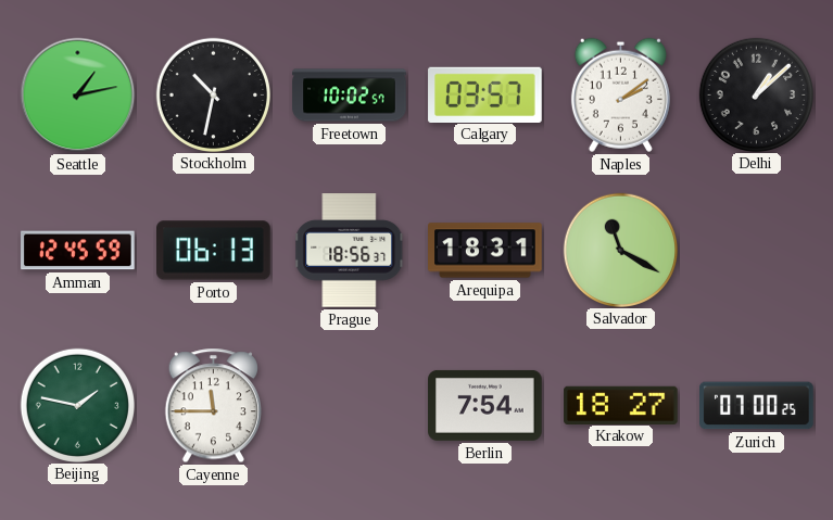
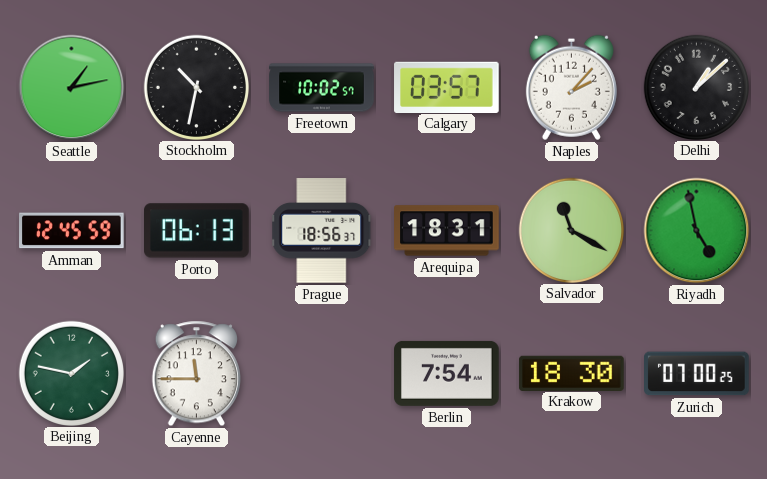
Naples: 2:09 -> 2:07 (571, 87)
Riyadh: none -> 4:58 (697, 231)
Krakow: 18:27 -> 18:30 (572, 373)
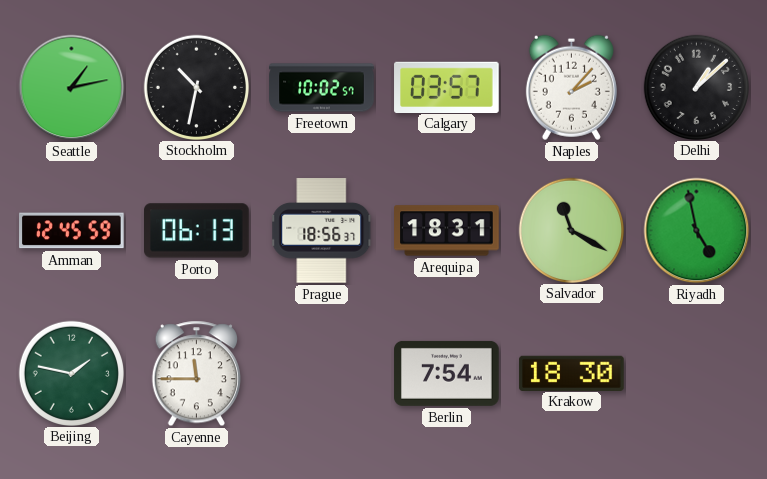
Zurich: 07:00 -> none (697, 374)
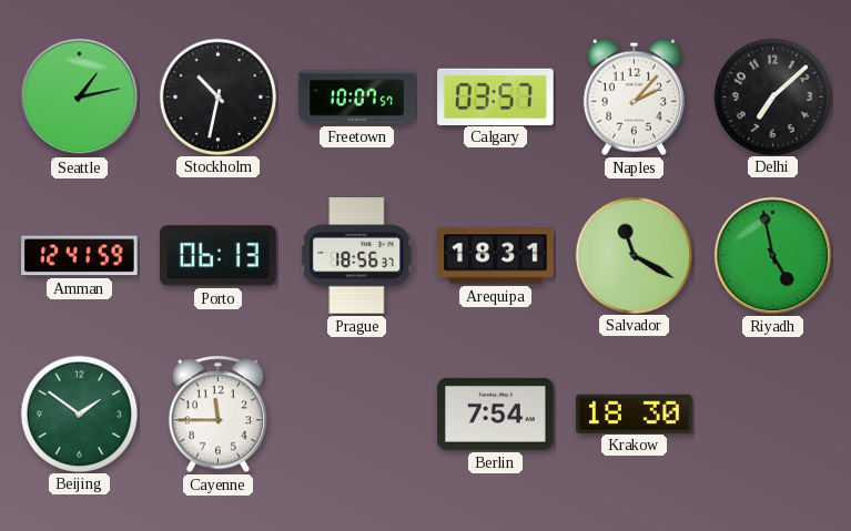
Freetown: 10:02 -> 10:07 (357, 98)
Delhi: 1:08 -> 7:08 (772, 96)
Amman: 12:45 -> 12:41 (80, 256)
Beijing: 1:47 -> 1:51 (79, 413)
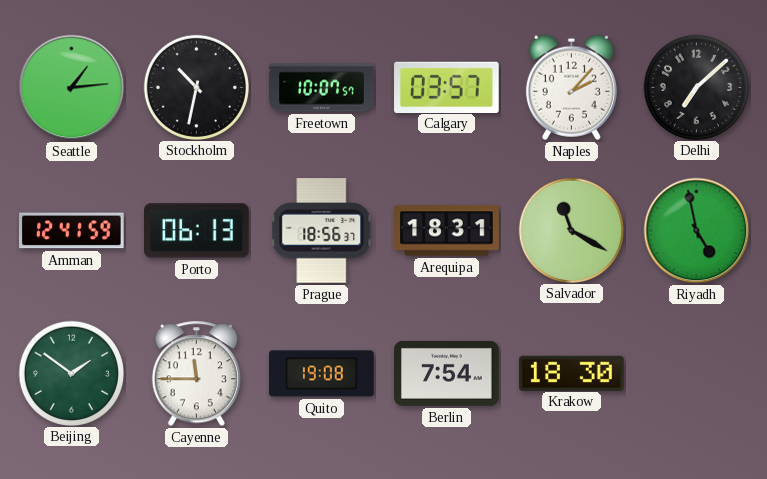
Seattle: 1:13 -> 1:14 (72, 88)
Quito: none -> 19:08 (322, 374)
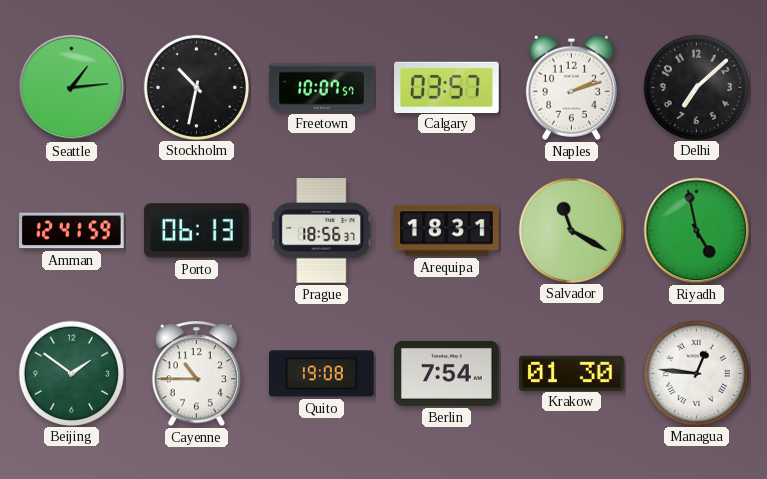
Naples: 2:07 -> 2:12 (571, 87)
Cayenne: 11:45 -> 10:45 (196, 374)
Krakow: 18:30 -> 01:30 (572, 373)
Managua: none -> 12:46 (696, 373)
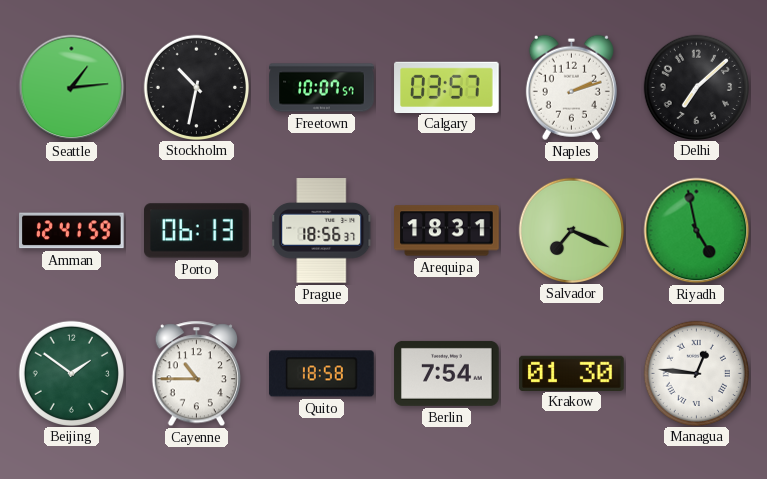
Salvador: 11:20 -> 7:19 (571, 230)
Quito: 19:08 -> 18:58 (322, 374)
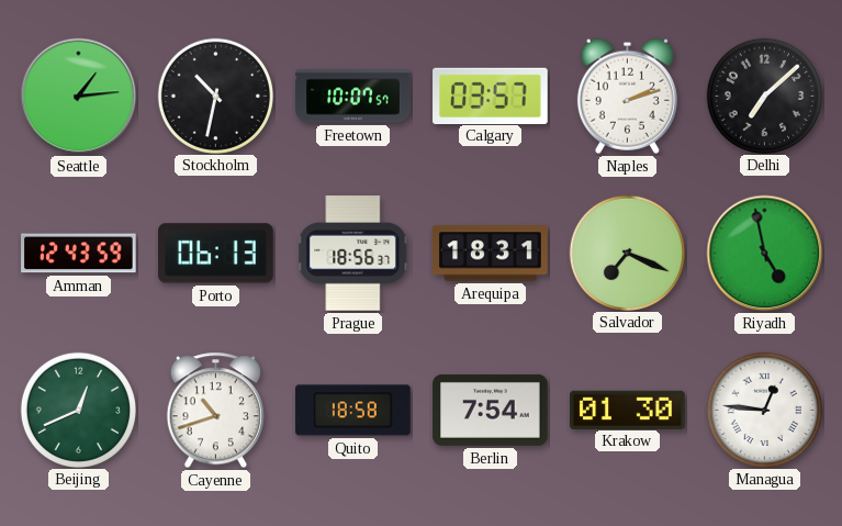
Amman: 12:41 -> 12:43 (79, 254)
Beijing: 1:51 -> 12:41 (78, 410)
Cayenne: 10:45 -> 10:42 (215, 411)
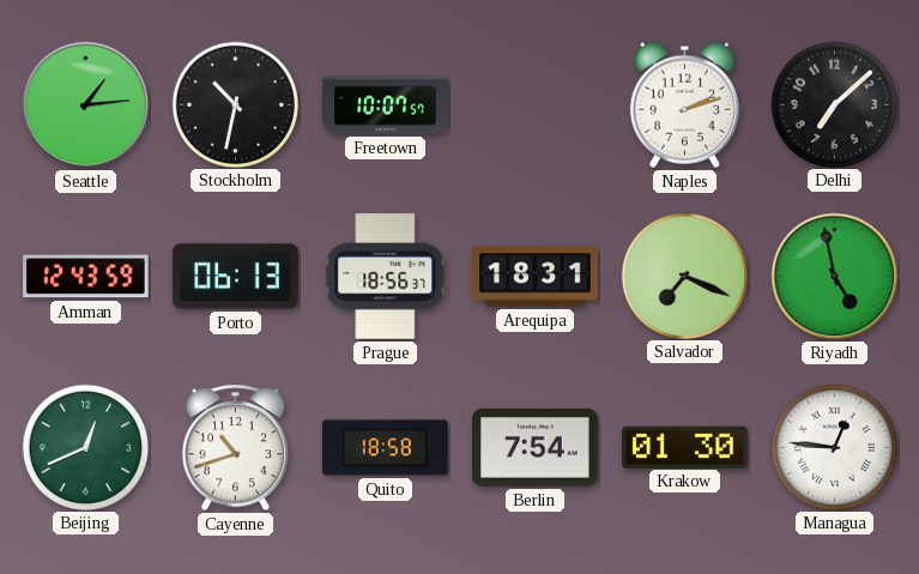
Calgary: 03:57 -> none (491, 96)
